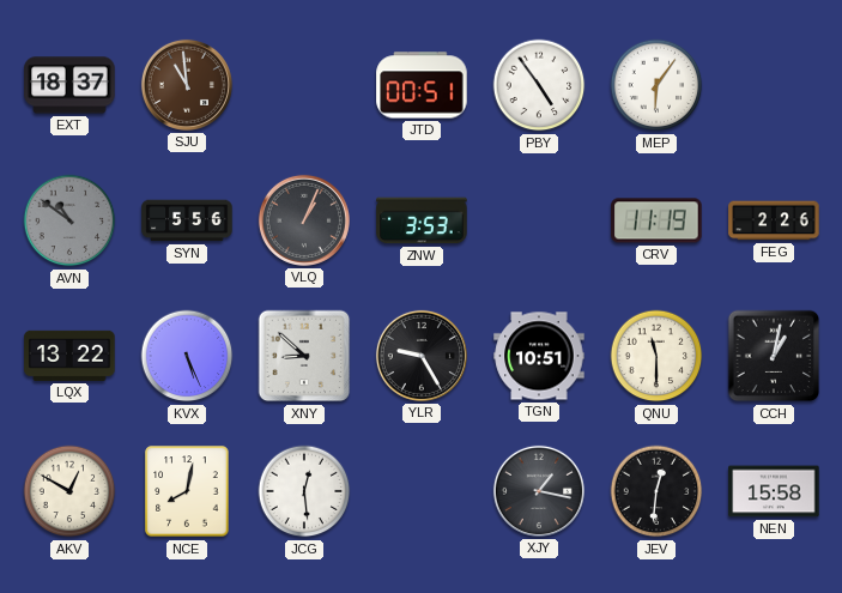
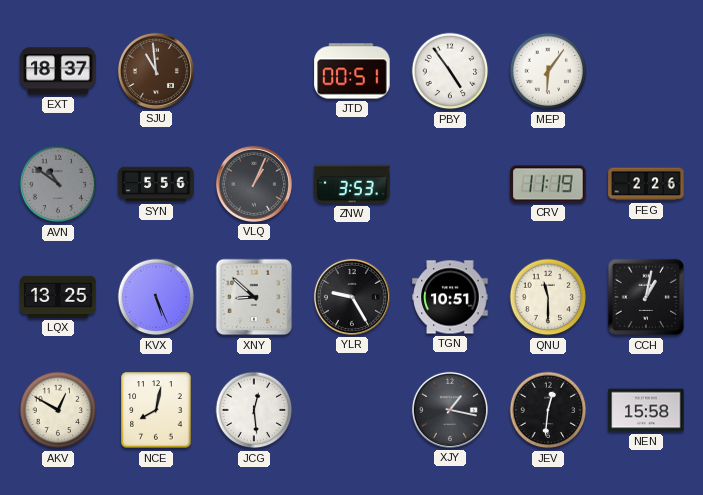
LQX: 13:22 -> 13:25 (58, 297)
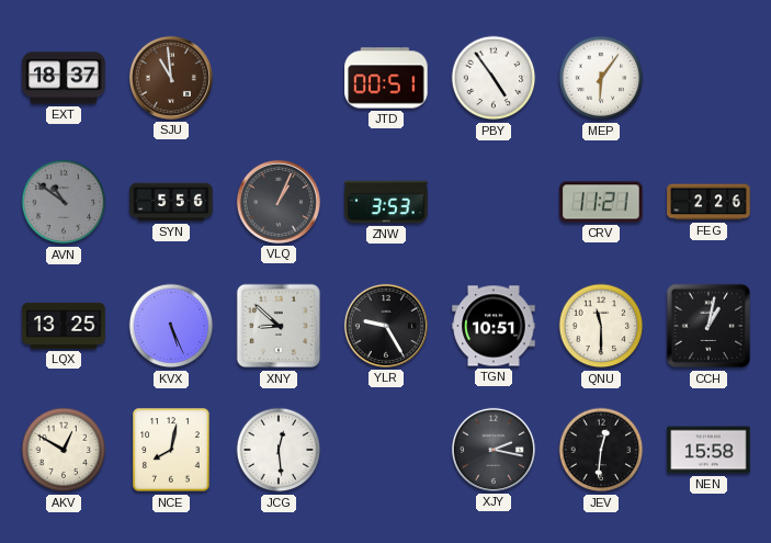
CRV: 11:19 -> 11:21 (601, 202)
XJY: 1:17 -> 2:17 (494, 450)
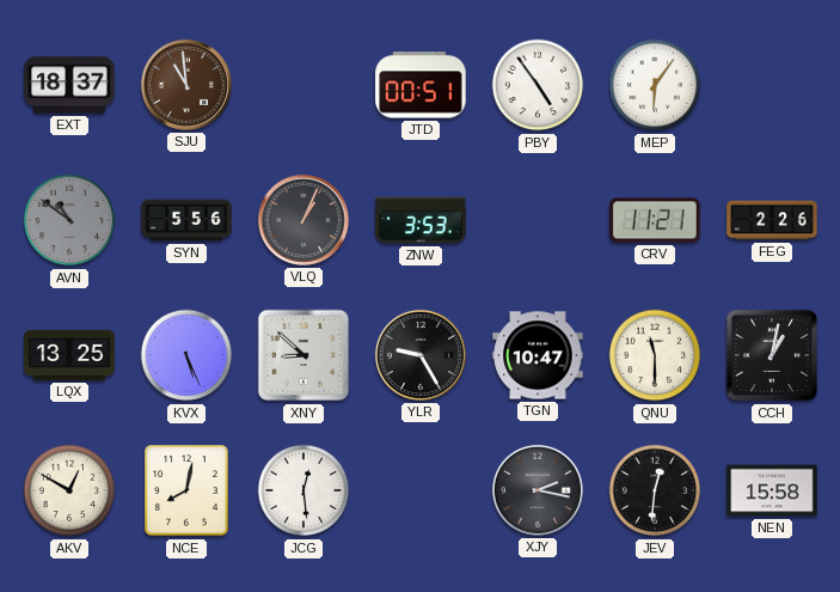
TGN: 10:51 -> 10:47 (538, 355)
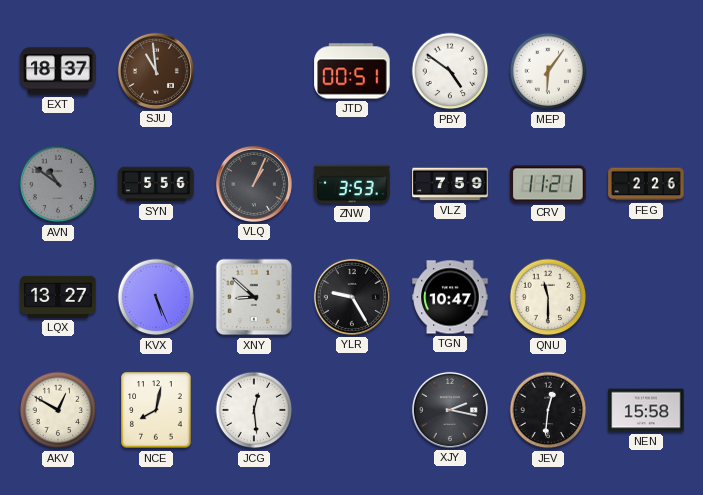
PBY: 4:54 -> 4:51 (450, 71)
VLZ: none -> 7:59 (450, 184)
LQX: 13:25 -> 13:27 (58, 297)
CCH: 1:02 -> none (772, 355)
